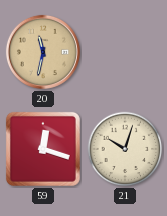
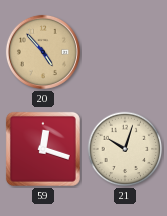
20: 11:32 -> 4:53 (43, 52)
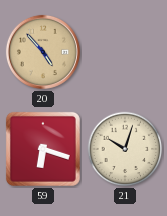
59: 12:18 -> 6:18 (43, 149)
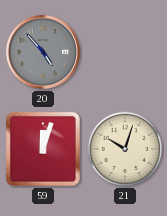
20 dial: champagne -> grey (43, 52)
59: 6:18 -> 12:03 (43, 149)
